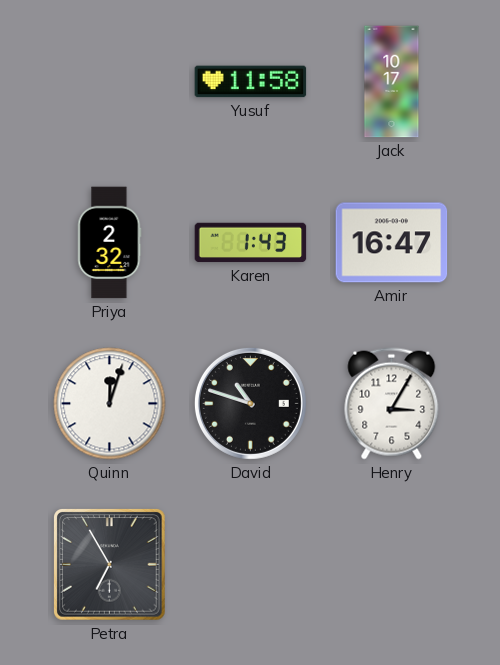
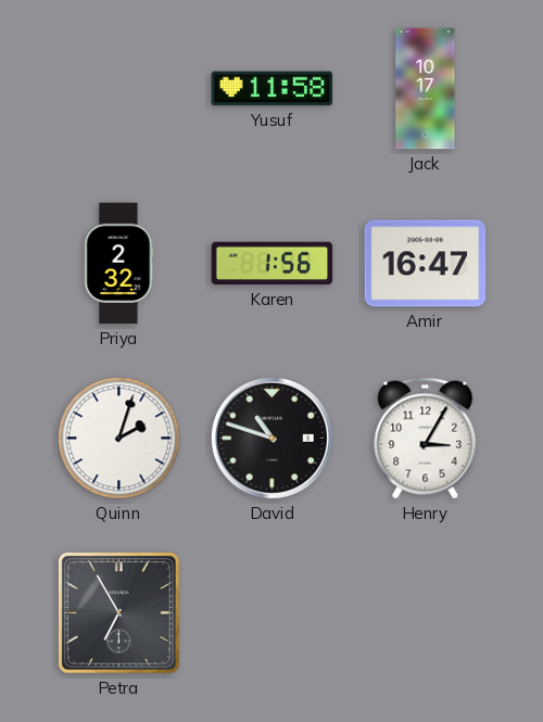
Karen: 1:43 -> 1:56 (273, 264)
Quinn: 12:03 -> 2:03 (119, 439)
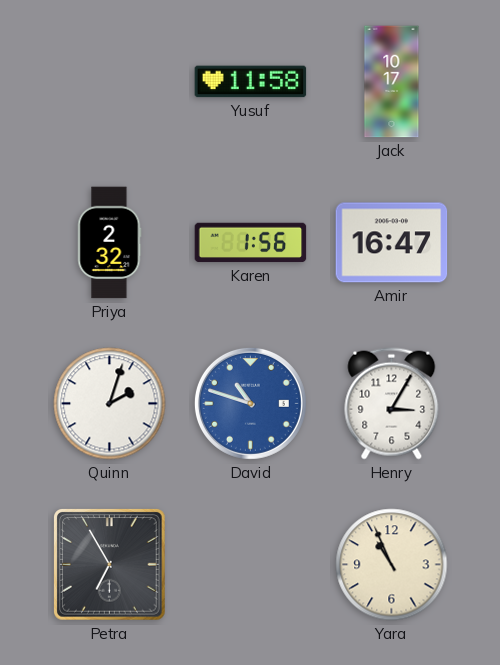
David dial: black -> blue (250, 403)
Yara: none -> 10:56 (392, 565)
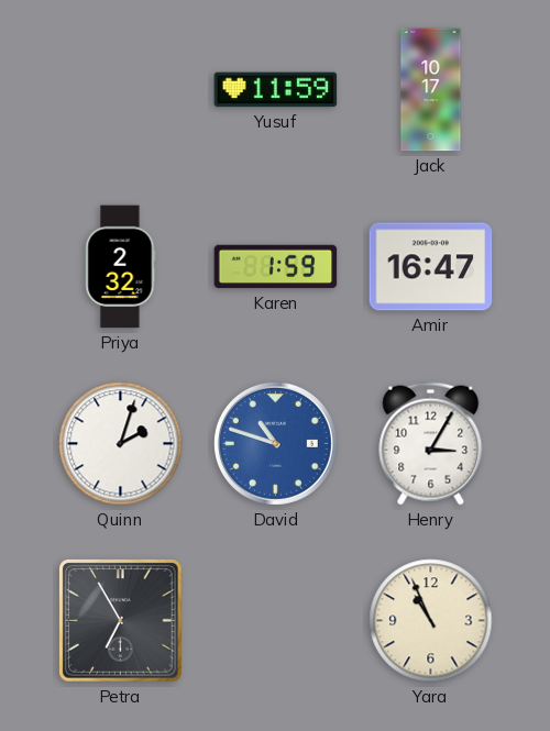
Yusuf: 11:58 -> 11:59 (276, 90)
Karen: 1:56 -> 1:59 (276, 267)
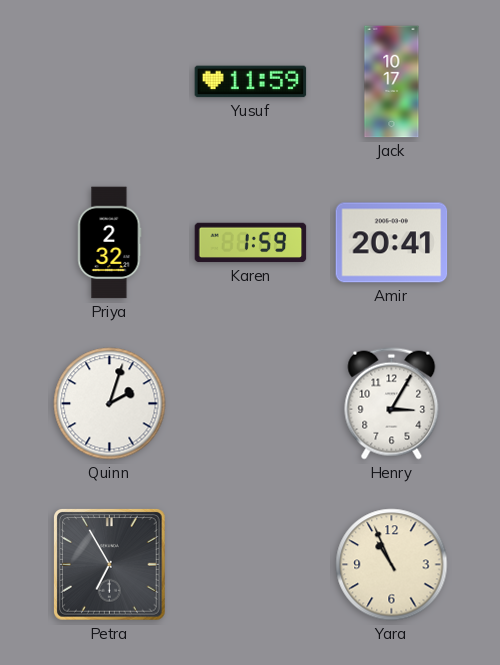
Amir: 16:47 -> 20:41 (392, 243)
David: 10:48 -> none (275, 443)
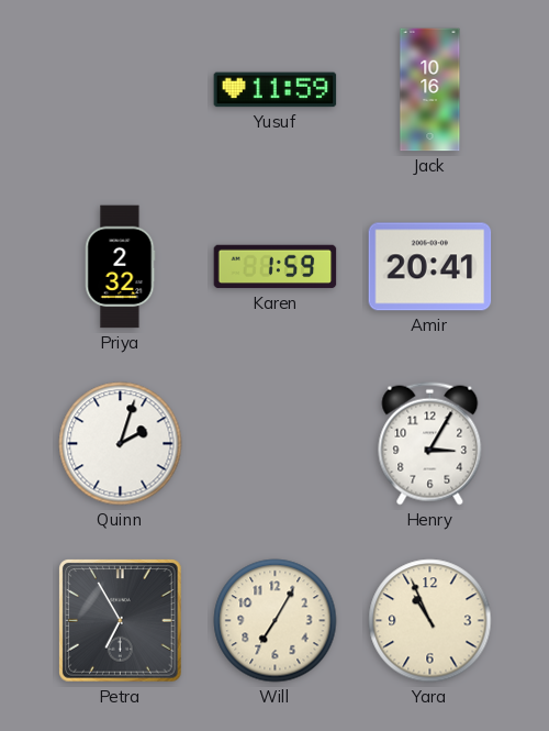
Jack: 10:17 -> 10:16 (430, 90)
Will: none -> 7:05 (276, 621)
